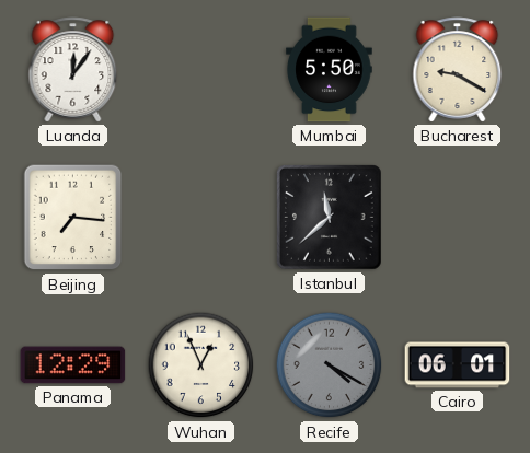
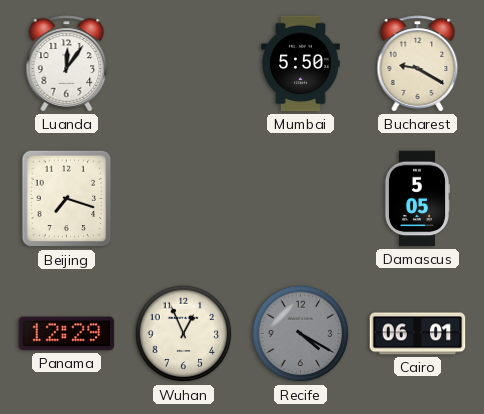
Beijing: 7:16 -> 7:18 (67, 199)
Istanbul: 11:38 -> none (330, 218)
Damascus: none -> 5:05 (417, 199)
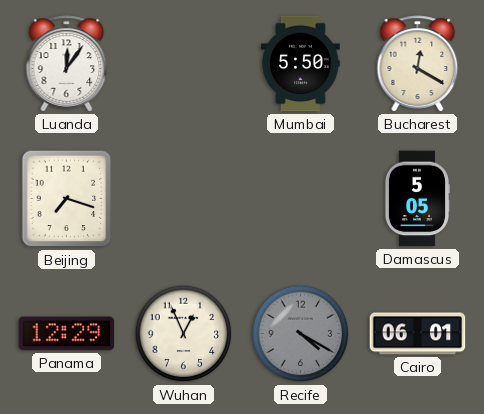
Bucharest: 9:20 -> 12:20 (418, 64)
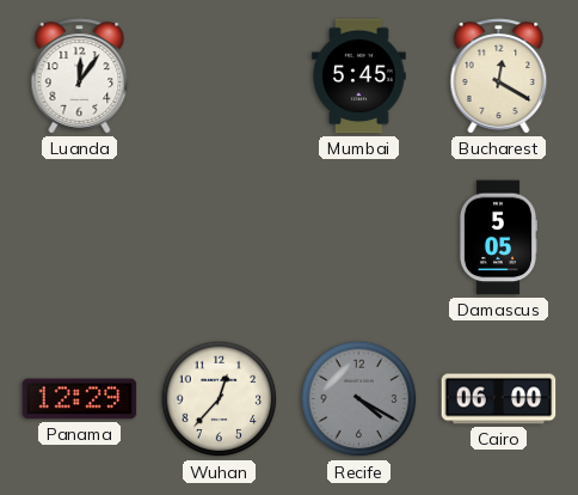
Mumbai: 5:50 -> 5:45 (359, 77)
Beijing: 7:18 -> none (67, 199)
Wuhan: 12:56 -> 12:37 (220, 399)
Cairo: 06:01 -> 06:00 (499, 399)
